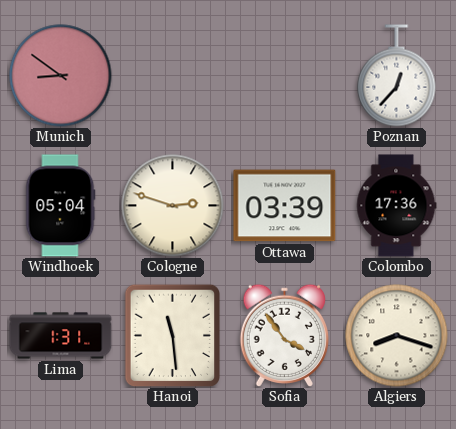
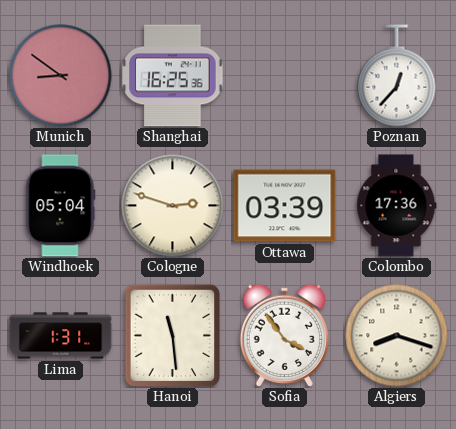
Shanghai: none -> 16:25 (173, 76)
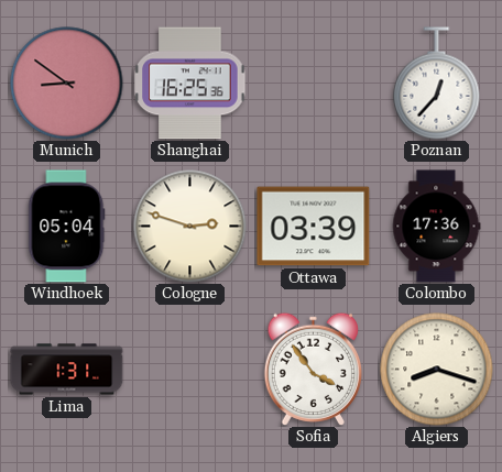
Hanoi: 11:29 -> none (172, 335)
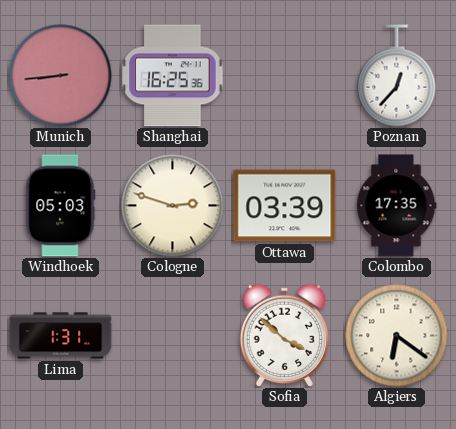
Munich: 8:51 -> 8:44 (61, 76)
Windhoek: 05:04 -> 05:03 (61, 206)
Colombo: 17:36 -> 17:35 (397, 206)
Sofia: 3:54 -> 3:52 (284, 335)
Algiers: 8:18 -> 6:21 (397, 336)
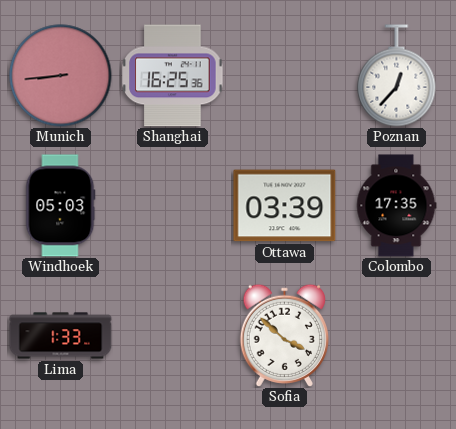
Cologne: 2:48 -> none (173, 206)
Lima: 1:31 -> 1:33 (61, 336)
Algiers: 6:21 -> none (397, 336)
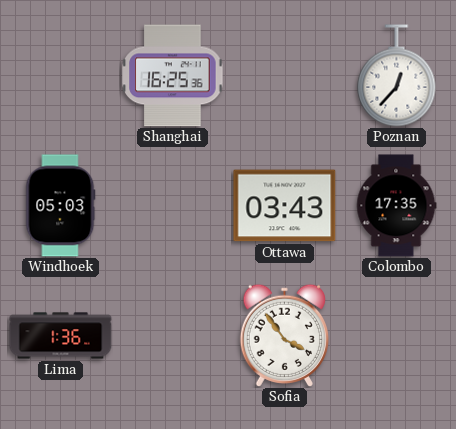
Munich: 8:44 -> none (61, 76)
Ottawa: 03:39 -> 03:43 (285, 206)
Lima: 1:33 -> 1:36 (61, 336)
Sofia: 3:52 -> 3:54 (284, 335)
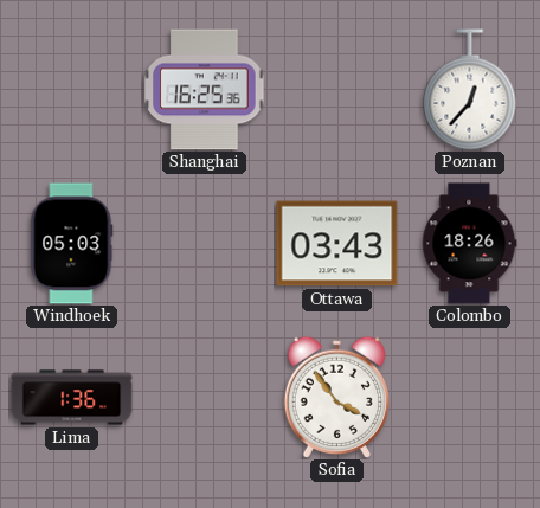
Colombo: 17:35 -> 18:26 (470, 244)
